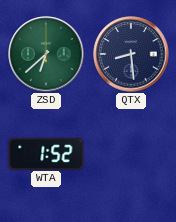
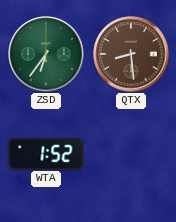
ZSD: 6:38 -> 6:36 (46, 54)
QTX dial: navy -> brown (131, 54)
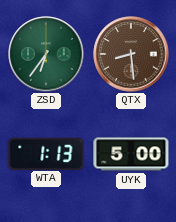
WTA: 1:52 -> 1:13 (46, 153)
UYK: none -> 5:00 (131, 154)
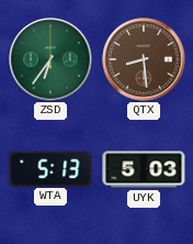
WTA: 1:13 -> 5:13 (50, 168)
UYK: 5:00 -> 5:03 (144, 169)
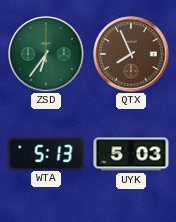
QTX: 8:29 -> 7:56 (131, 54)
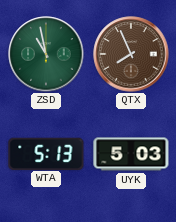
ZSD: 6:36 -> 10:58 (46, 54)
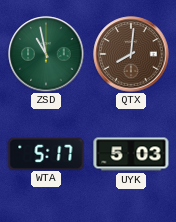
QTX: 7:56 -> 8:01 (131, 54)
WTA: 5:13 -> 5:17 (46, 153)
